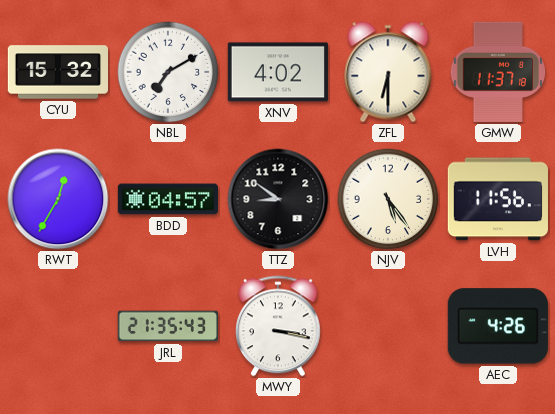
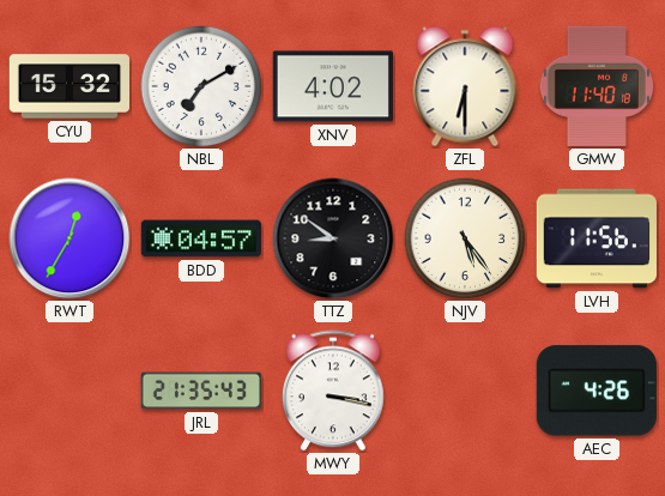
GMW: 11:37 -> 11:40 (597, 86)
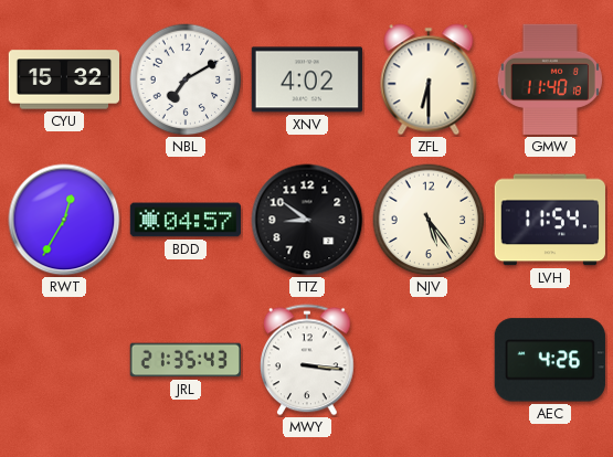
LVH: 11:56 -> 11:54 (550, 220)
MWY: 3:17 -> 3:16 (308, 360)
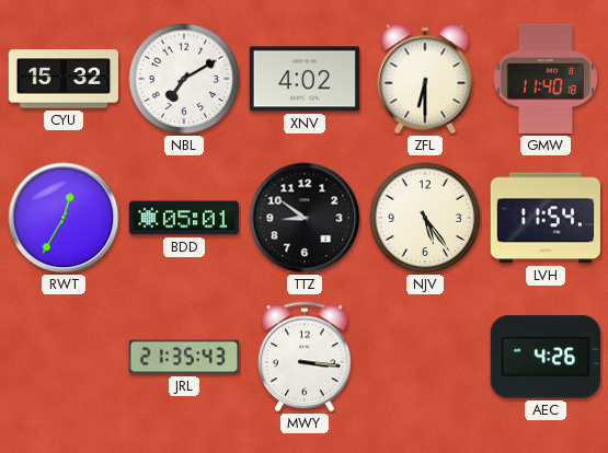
BDD: 04:57 -> 05:01 (183, 218)
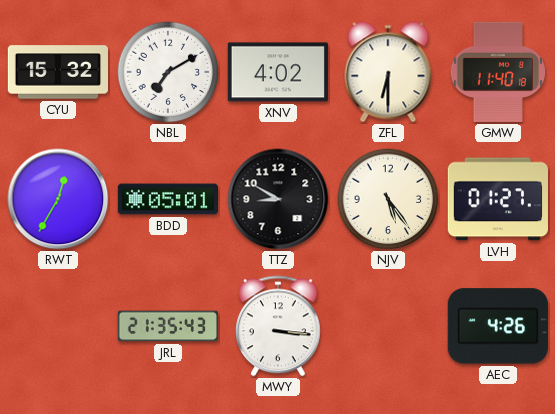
TTZ: 8:51 -> 8:50 (278, 199)
LVH: 11:54 -> 01:27 (498, 199)
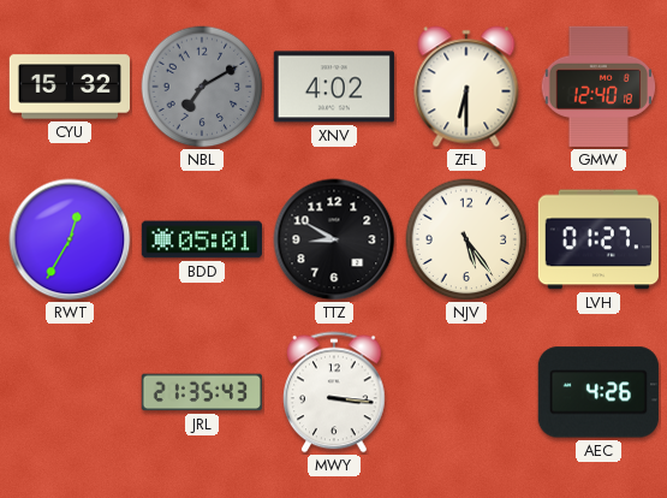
NBL dial: white -> grey (202, 87)
GMW: 11:40 -> 12:40 (598, 87)
